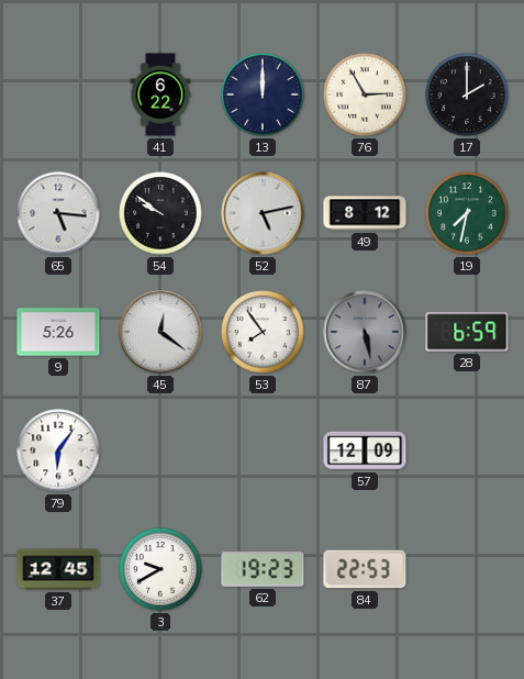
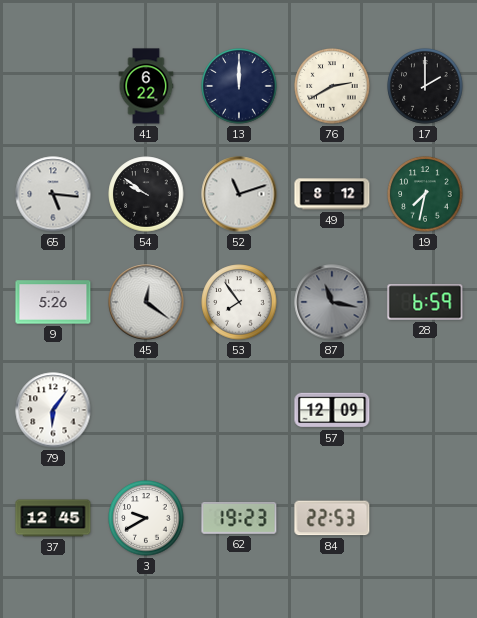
76: 2:55 -> 2:40 (332, 86)
52: 5:13 -> 11:12 (239, 194)
87: 5:28 -> 11:17 (332, 302)
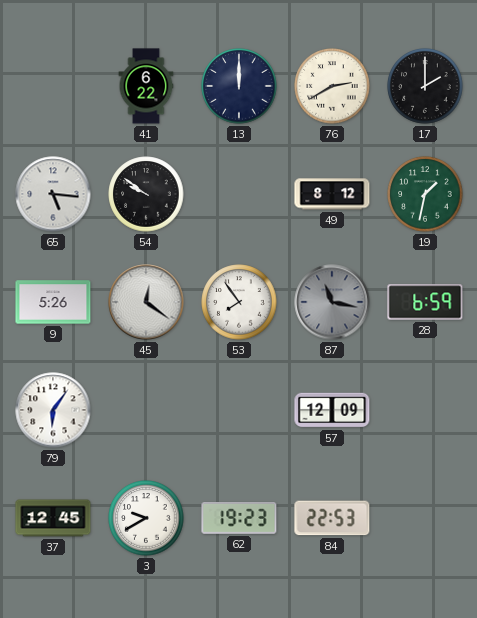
52: 11:12 -> none (239, 194)
19: 7:32 -> 1:32 (425, 194)
